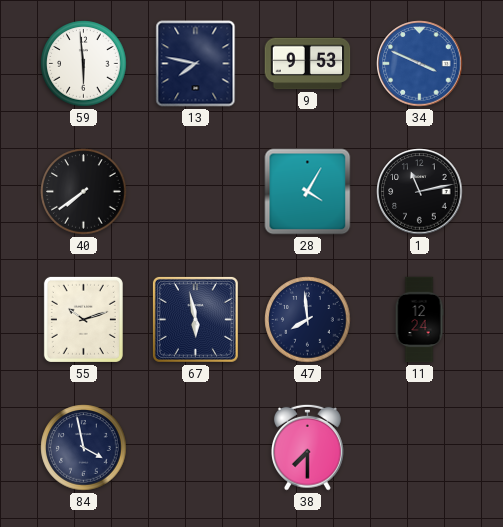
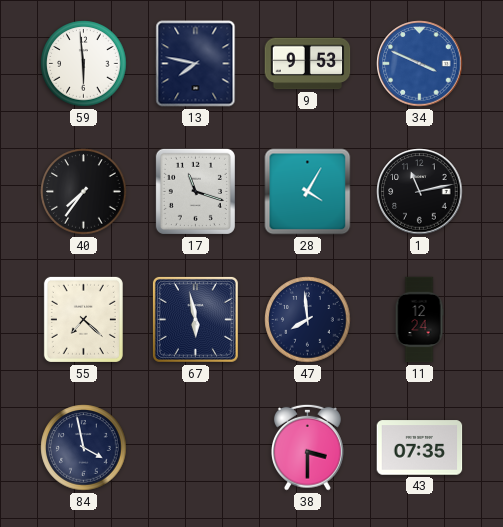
40: 7:39 -> 7:36 (84, 192)
17: none -> 11:18 (195, 191)
55: 10:12 -> 7:22 (83, 319)
38: 7:30 -> 3:30 (308, 447)
43: none -> 07:35 (420, 448)
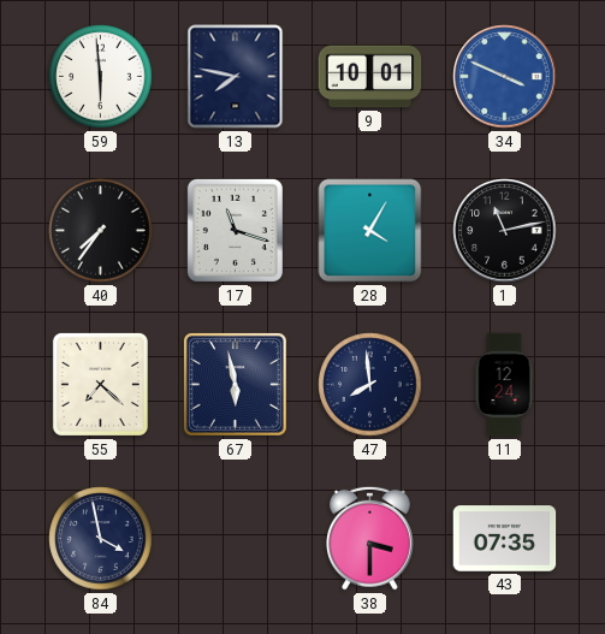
9: 9:53 -> 10:01 (370, 77)
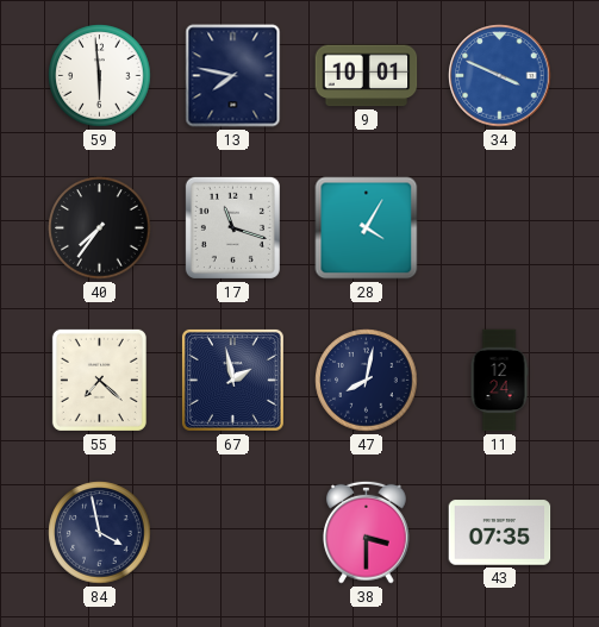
1: 11:13 -> none (505, 231)
67: 5:58 -> 1:58 (232, 380)
47: 7:59 -> 8:02 (367, 381)
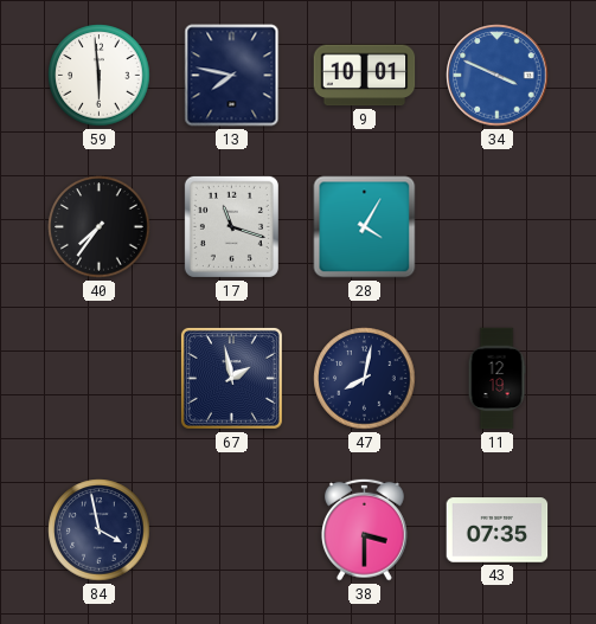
55: 7:22 -> none (99, 380)
11: 12:24 -> 12:19 (496, 379)
